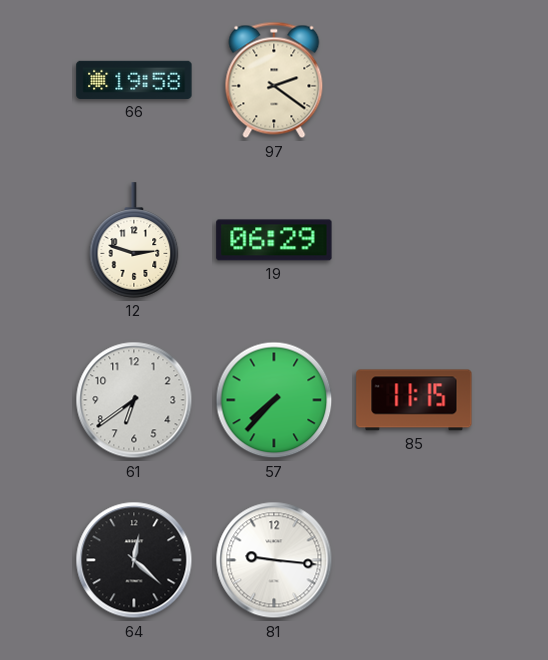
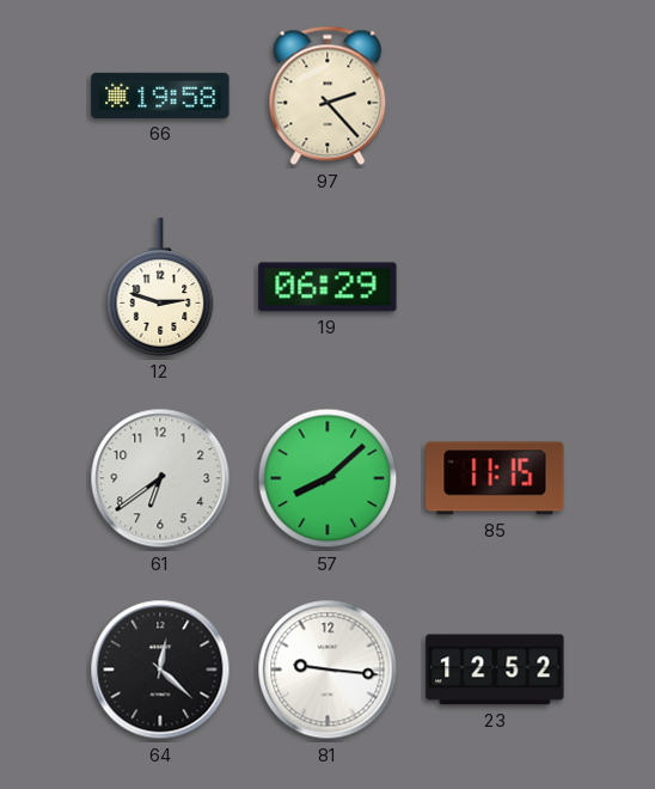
97: 2:21 -> 2:23 (327, 96)
57: 7:37 -> 8:08 (327, 478)
23: none -> 12:52 (495, 669)
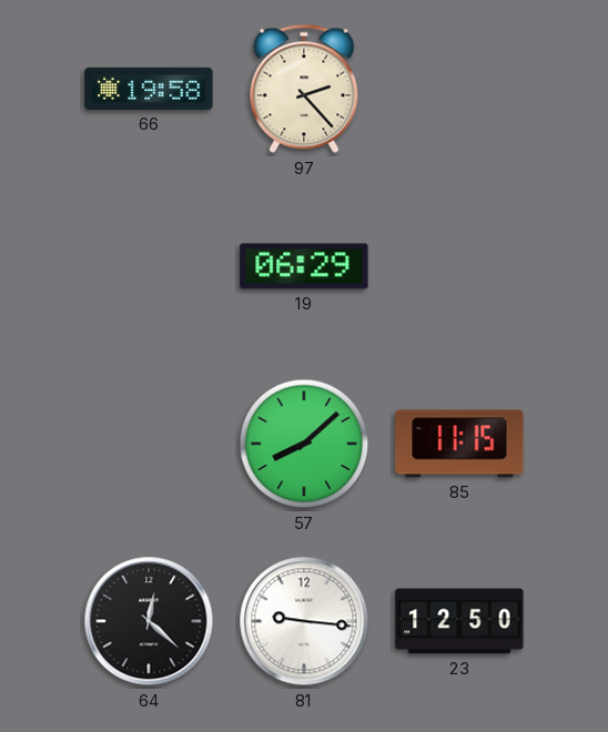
12: 2:48 -> none (160, 287)
61: 6:39 -> none (160, 478)
23: 12:52 -> 12:50 (459, 621)
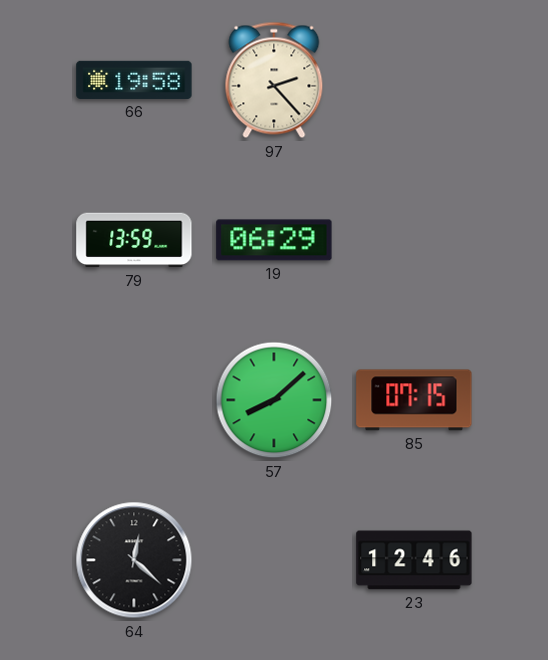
79: none -> 13:59 (134, 240)
85: 11:15 -> 07:15 (414, 400)
81: 9:16 -> none (304, 621)
23: 12:50 -> 12:46 (414, 560)
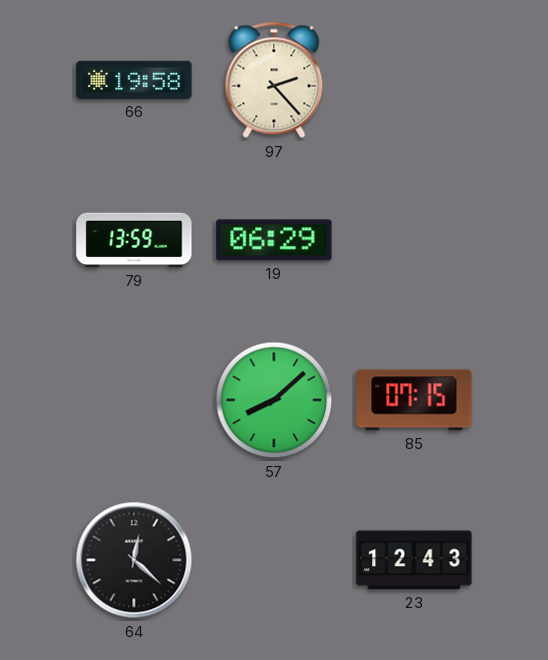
23: 12:46 -> 12:43 (414, 560)
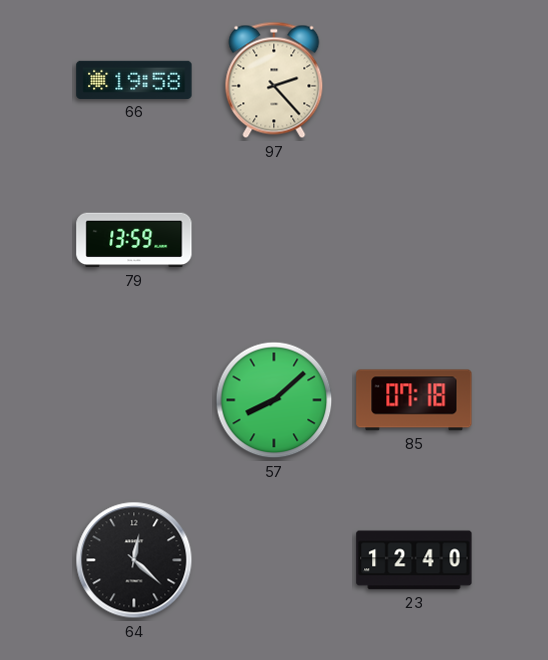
19: 06:29 -> none (274, 240)
85: 07:15 -> 07:18 (414, 400)
23: 12:43 -> 12:40 (414, 560)
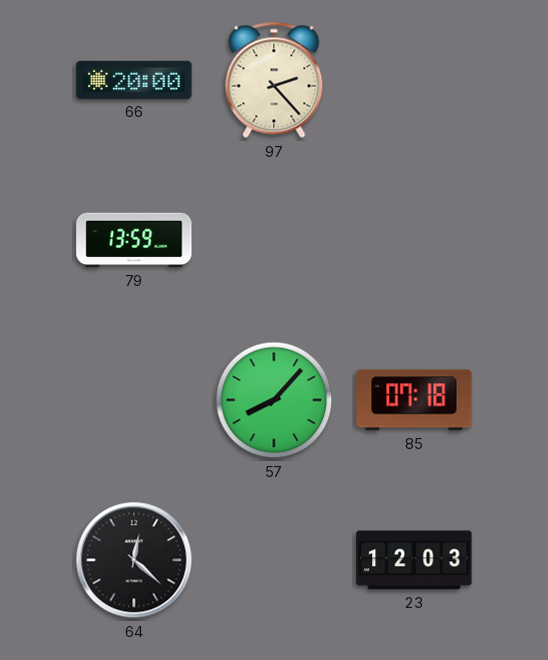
66: 19:58 -> 20:00 (134, 80)
57: 8:08 -> 8:07 (274, 400)
23: 12:40 -> 12:03 (414, 560)
